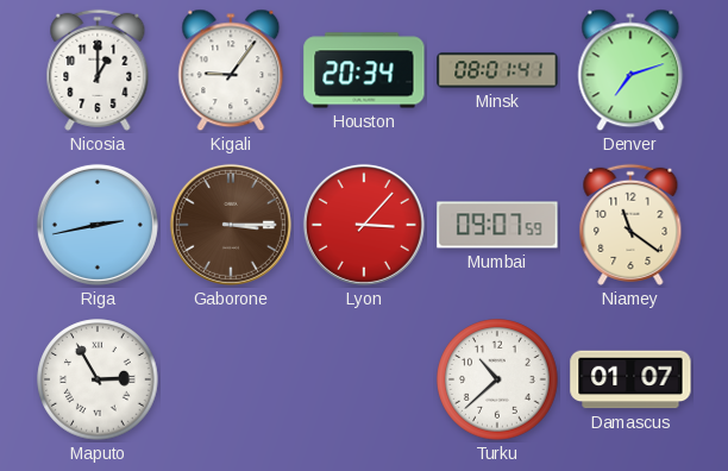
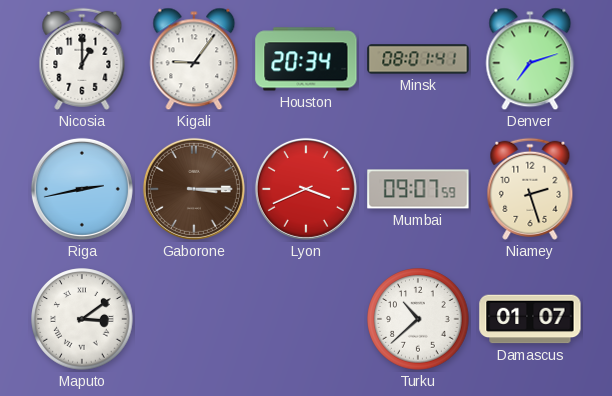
Lyon: 3:07 -> 3:41 (306, 189)
Niamey: 11:21 -> 2:27 (530, 189)
Maputo: 2:55 -> 3:09 (82, 319)
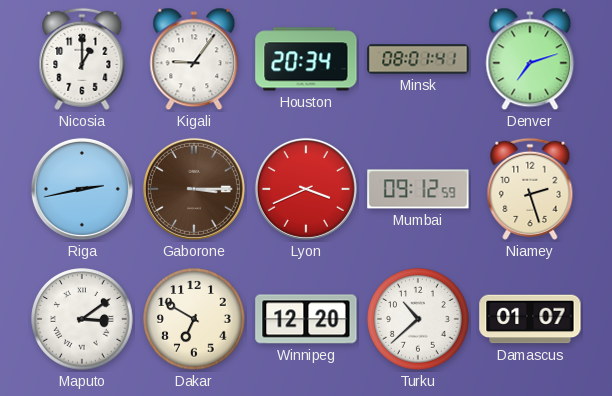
Mumbai: 09:07 -> 09:12 (418, 189)
Dakar: none -> 6:50 (194, 319)
Winnipeg: none -> 12:20 (306, 319)
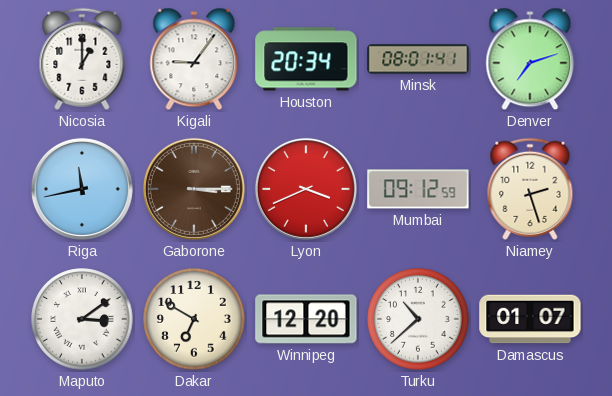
Riga: 2:43 -> 11:43 (82, 189)
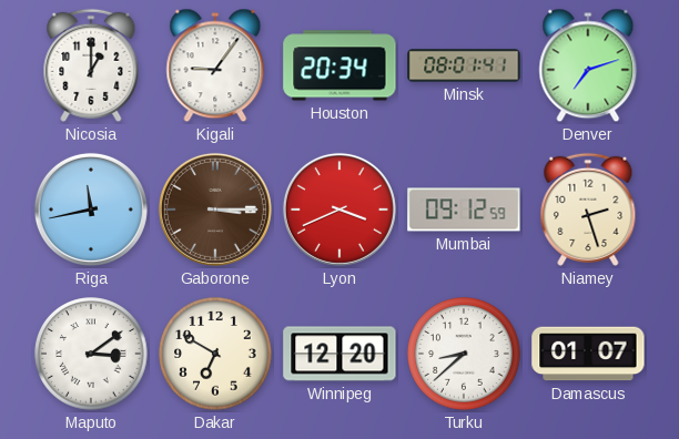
Turku: 10:38 -> 8:38 (464, 354)
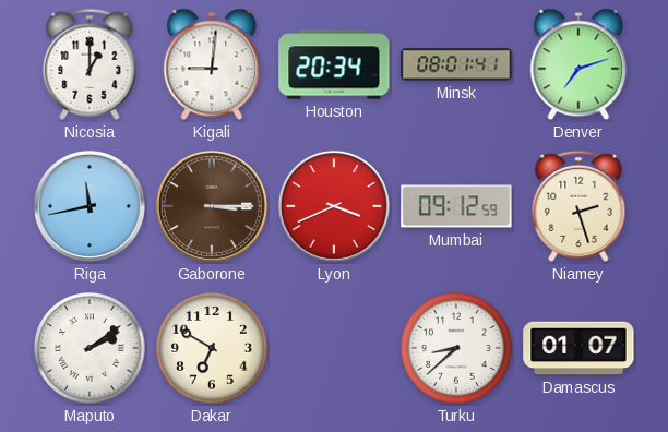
Kigali: 9:06 -> 9:01 (212, 64)
Maputo: 3:09 -> 2:09 (90, 348)
Winnipeg: 12:20 -> none (339, 354)
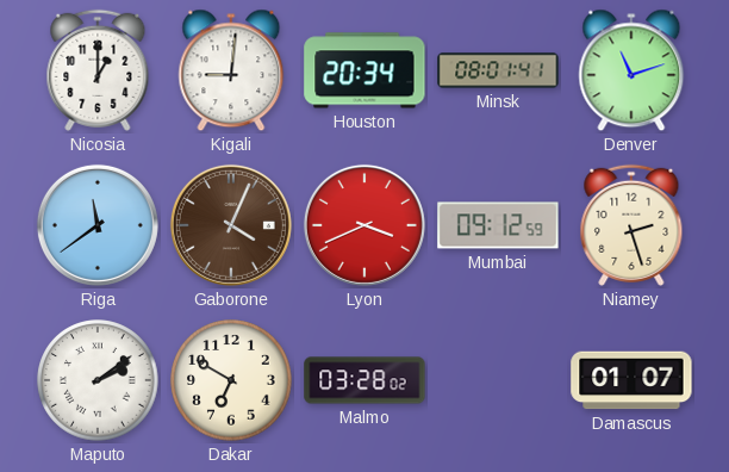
Denver: 7:12 -> 11:12 (631, 70)
Riga: 11:43 -> 11:39 (98, 225)
Gaborone: 3:15 -> 4:04 (231, 225)
Malmo: none -> 03:28 (364, 380)
Turku: 8:38 -> none (456, 348)
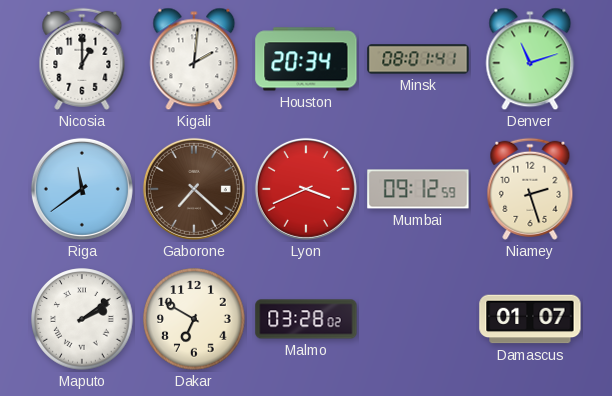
Kigali: 9:01 -> 2:01 (194, 59)
Gaborone: 4:04 -> 7:22 (194, 189)
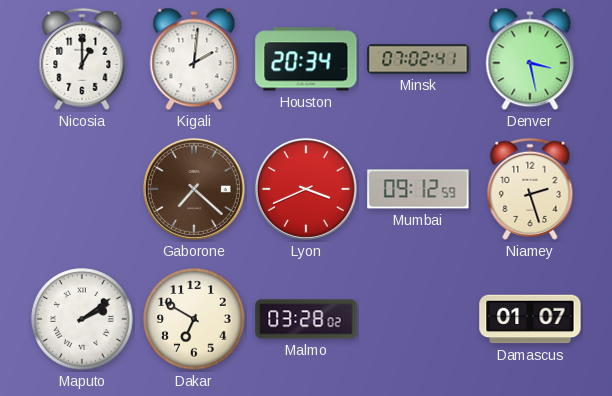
Minsk: 08:01 -> 07:02 (418, 59)
Denver: 11:12 -> 3:28 (530, 59)
Riga: 11:39 -> none (82, 189)
